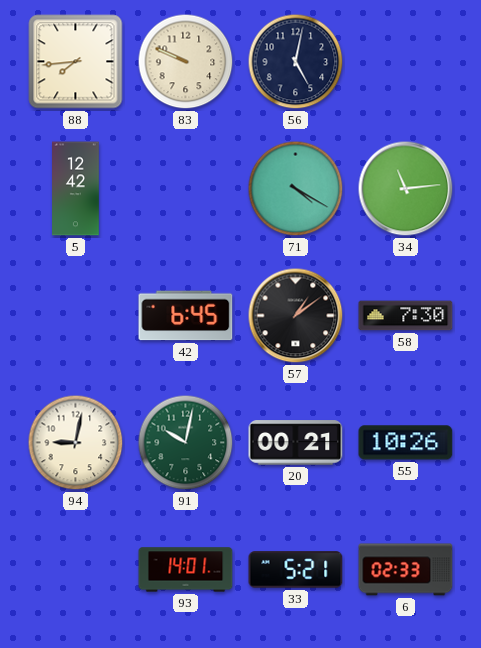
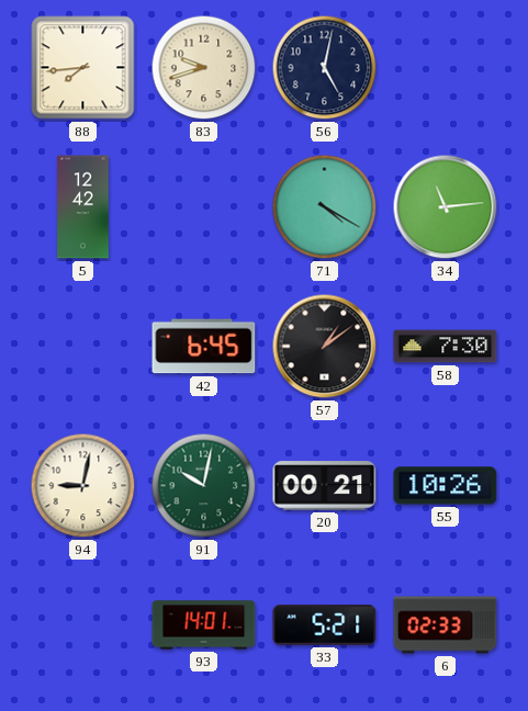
83: 9:49 -> 9:42 (204, 68)
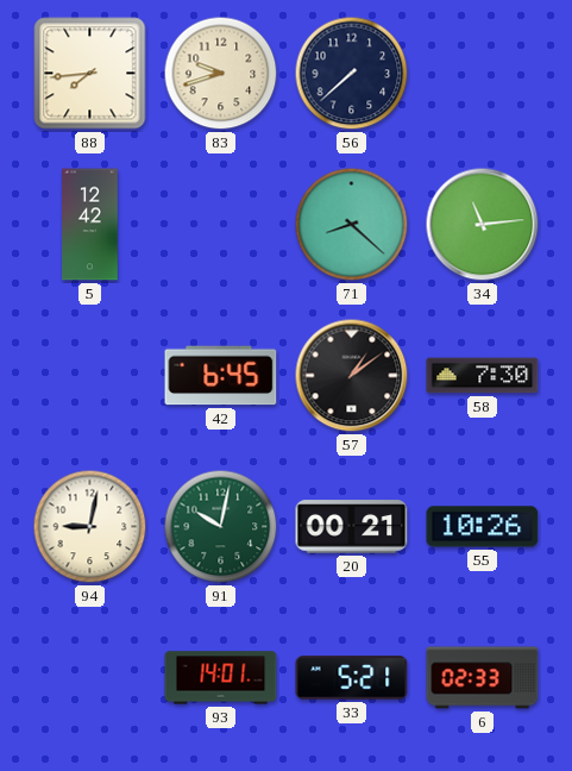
56: 5:02 -> 7:38 (352, 74)
71: 4:20 -> 8:22 (352, 225)
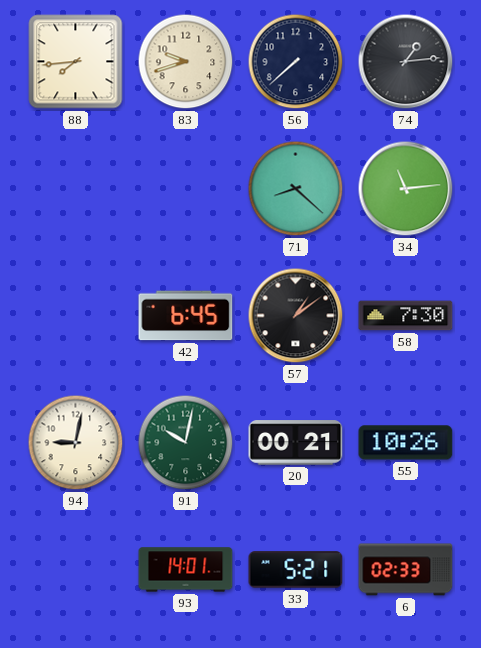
74: none -> 1:14 (406, 62)
5: 12:42 -> none (90, 225)
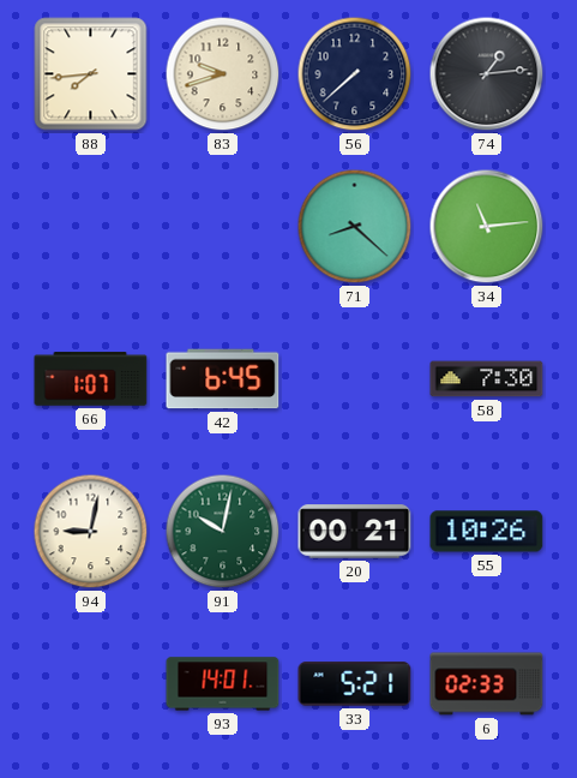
66: none -> 1:07 (91, 379)
57: 1:09 -> none (296, 316)
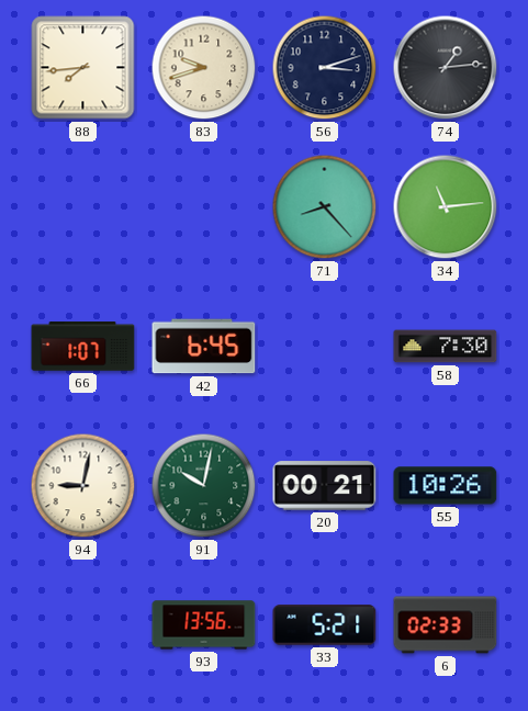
56: 7:38 -> 3:12 (325, 68)
71: 8:22 -> 8:23 (325, 207)
93: 14:01 -> 13:56 (204, 625)
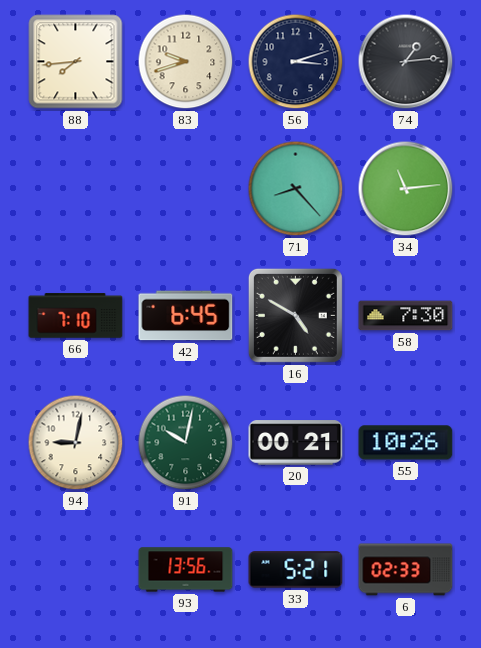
66: 1:07 -> 7:10 (76, 316)
16: none -> 4:50 (295, 315)
